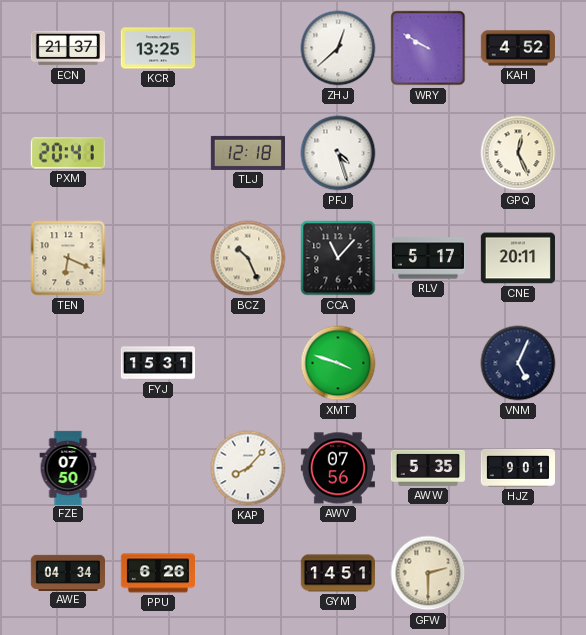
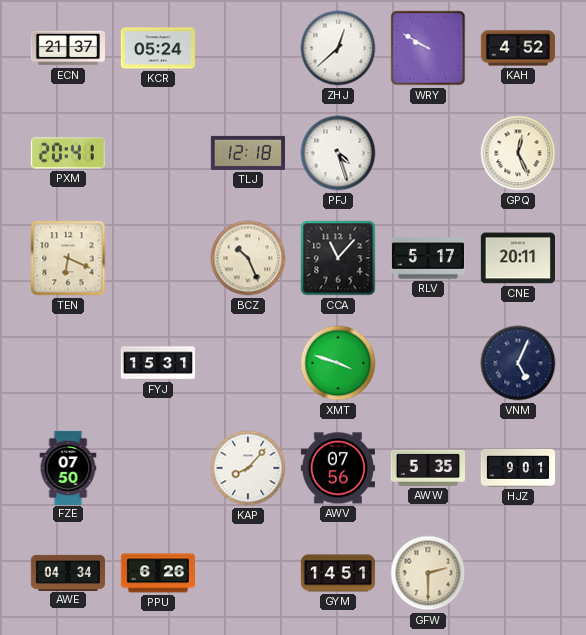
KCR: 13:25 -> 05:24 (157, 48)
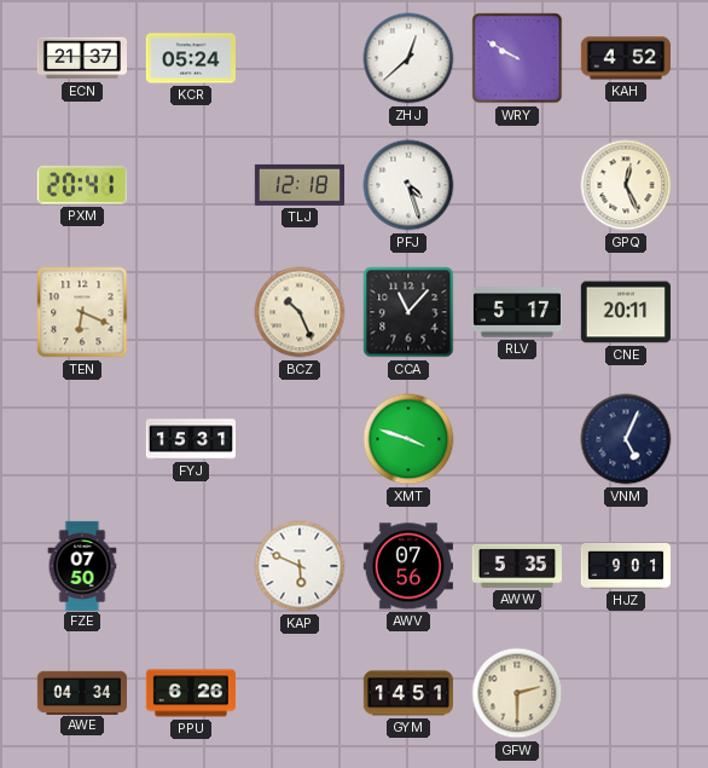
KAP: 8:07 -> 5:49 (300, 566)
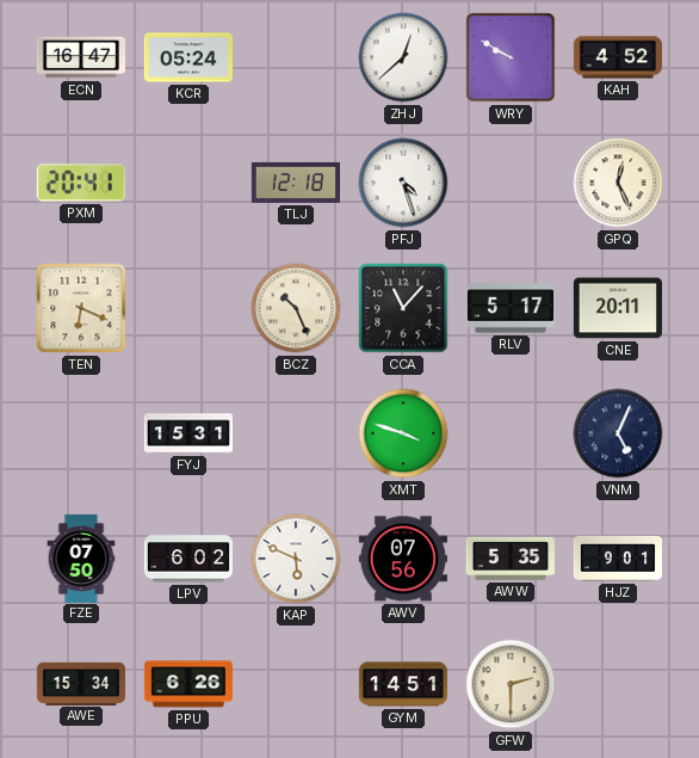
ECN: 21:37 -> 16:47 (80, 57)
LPV: none -> 6:02 (187, 559)
AWE: 04:34 -> 15:34 (80, 683)
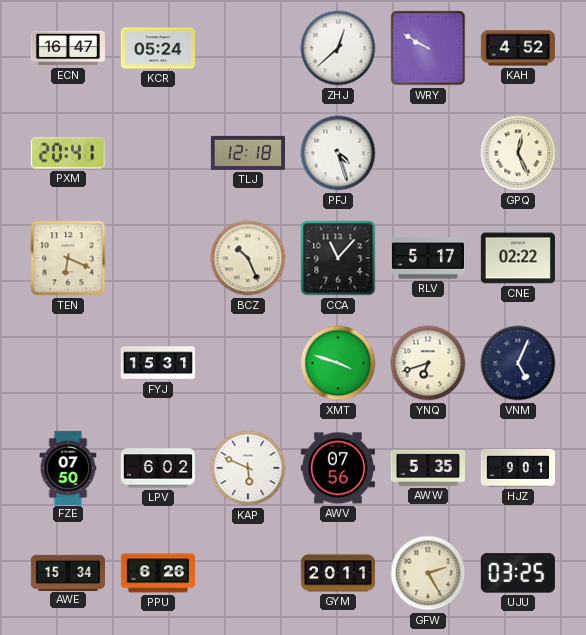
CNE: 20:11 -> 02:22 (518, 258)
YNQ: none -> 6:42 (428, 363)
GYM: 14:51 -> 20:11 (338, 573)
GFW: 2:30 -> 2:25 (428, 573)
UJU: none -> 03:25 (518, 573)
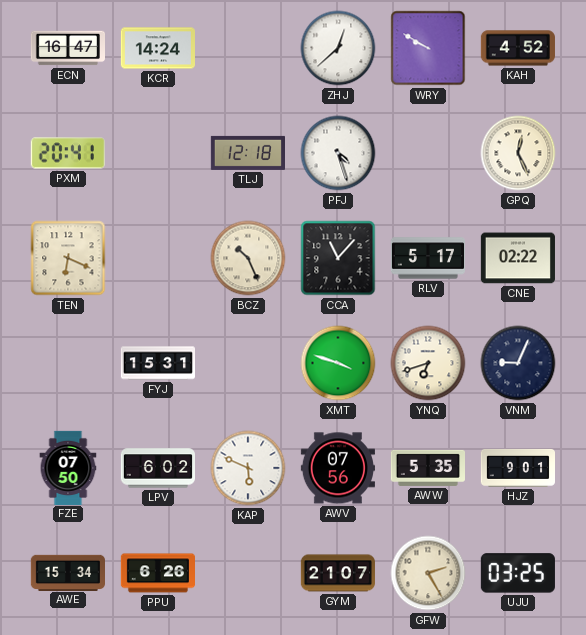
KCR: 05:24 -> 14:24 (157, 48)
VNM: 5:04 -> 9:04 (518, 363)
GYM: 20:11 -> 21:07 (338, 573)
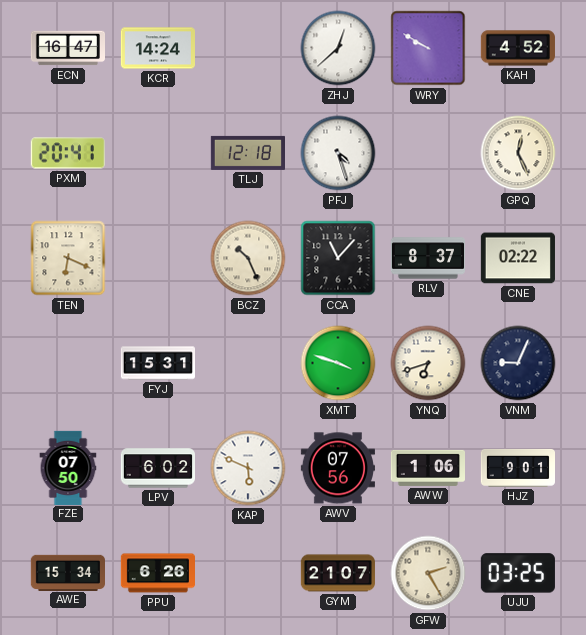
RLV: 5:17 -> 8:37 (427, 258)
AWW: 5:35 -> 1:06 (427, 468)
